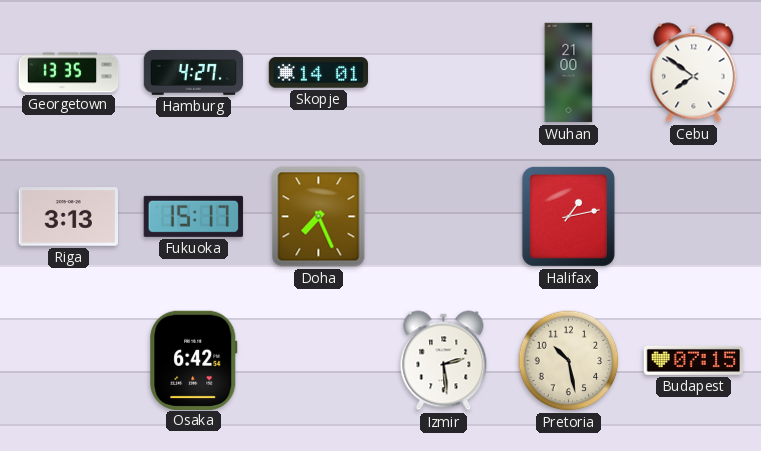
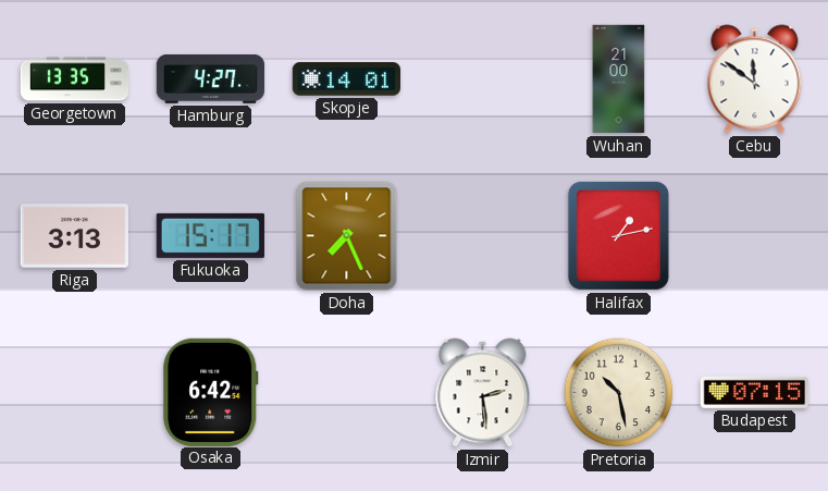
Cebu: 7:51 -> 11:51 (755, 79)
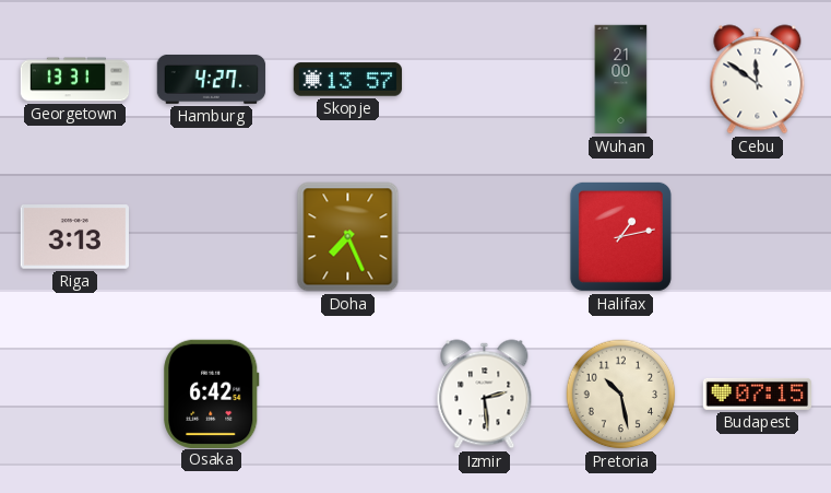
Georgetown: 13:35 -> 13:31 (75, 80)
Skopje: 14:01 -> 13:57 (348, 80)
Fukuoka: 15:17 -> none (210, 235)
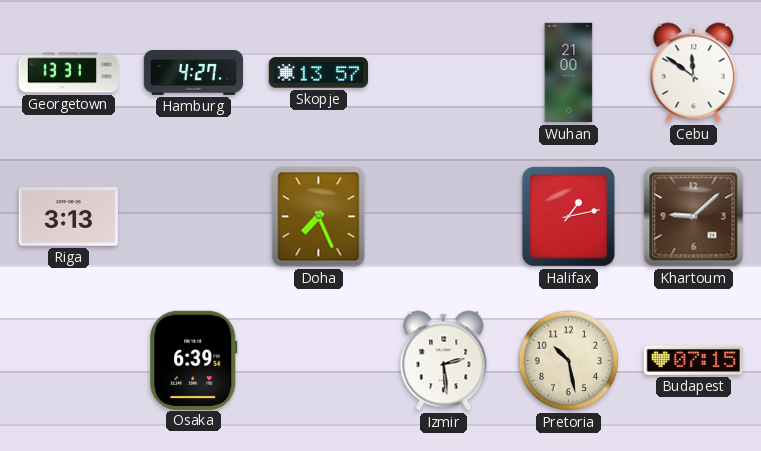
Khartoum: none -> 9:08 (694, 217)
Osaka: 6:42 -> 6:39 (194, 360)
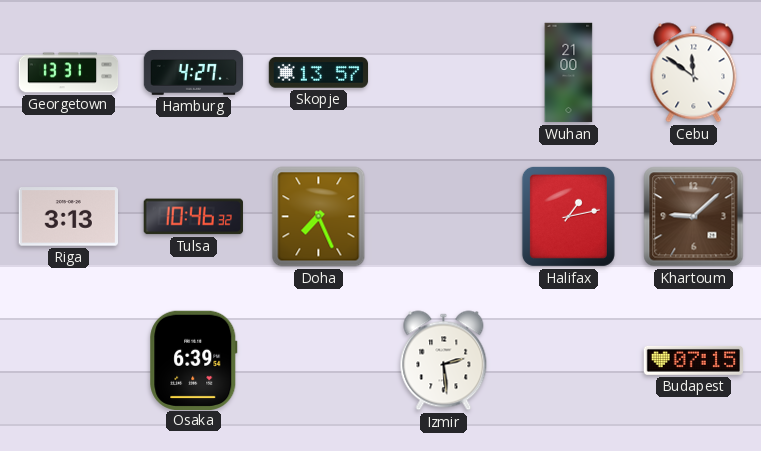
Tulsa: none -> 10:46 (193, 217)
Pretoria: 10:28 -> none (569, 361)
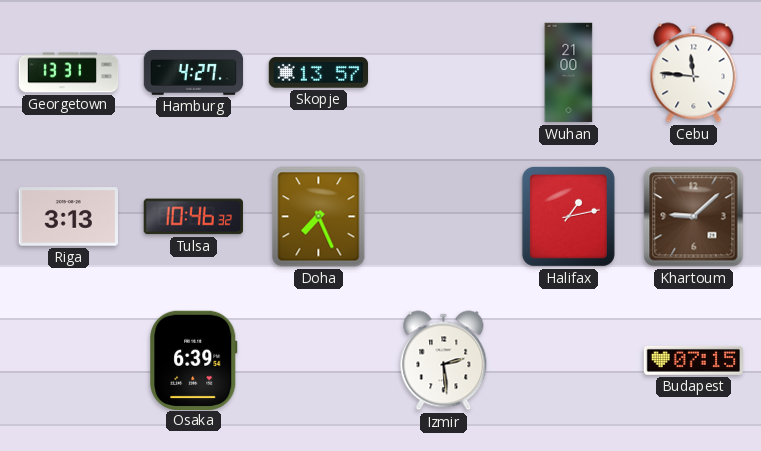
Cebu: 11:51 -> 11:46 (694, 73)
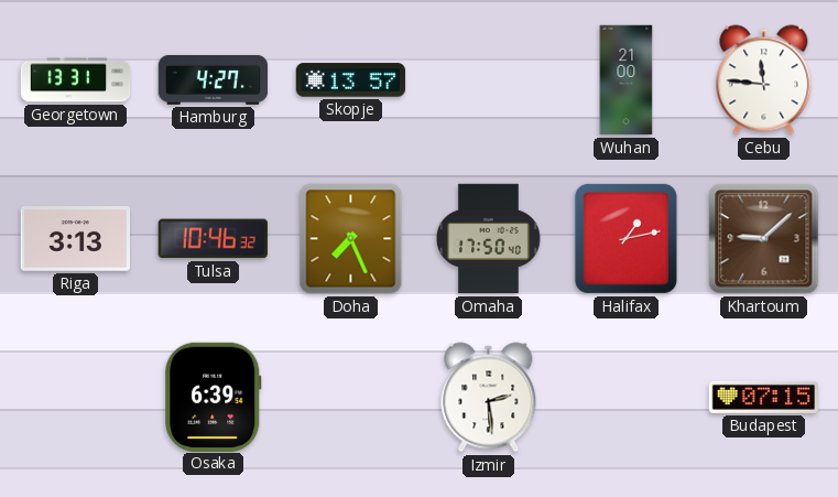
Omaha: none -> 17:50 (488, 239)
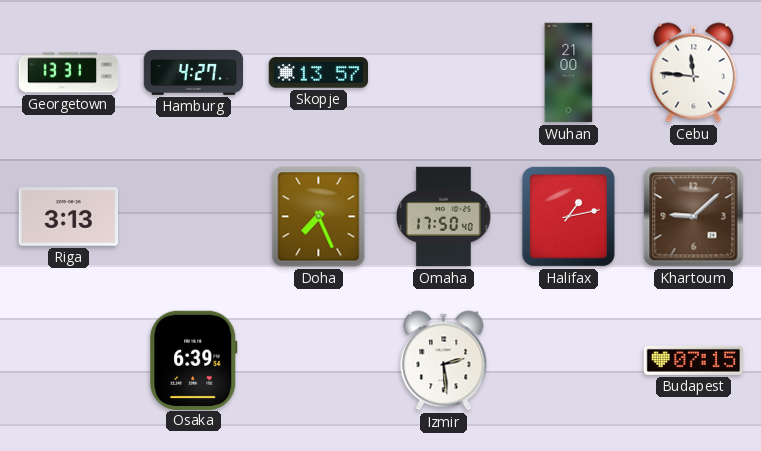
Tulsa: 10:46 -> none (213, 239)
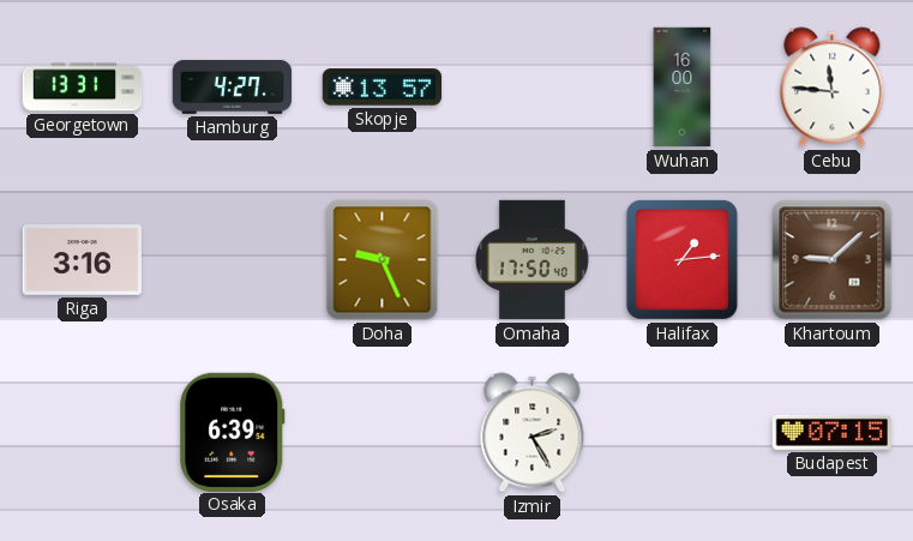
Wuhan: 21:00 -> 16:00 (683, 88)
Riga: 3:13 -> 3:16 (82, 260)
Doha: 7:26 -> 9:26 (383, 260)
Halifax: 1:13 -> 1:14 (681, 259)
Izmir: 2:29 -> 2:25 (533, 433)
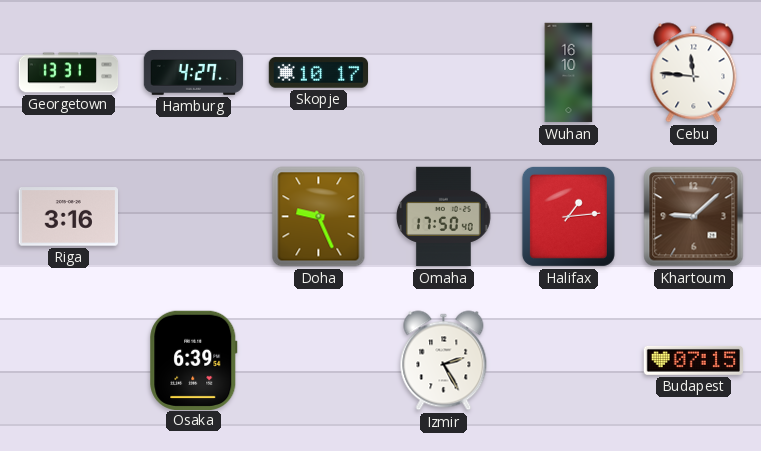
Skopje: 13:57 -> 10:17 (319, 73)
Wuhan: 16:00 -> 16:10 (569, 73)
